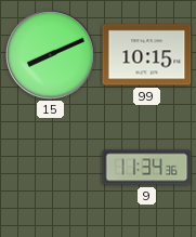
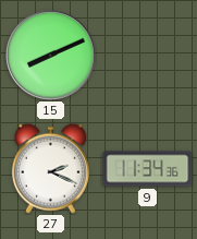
99: 10:15 -> none (147, 55)
27: none -> 2:19 (50, 168)
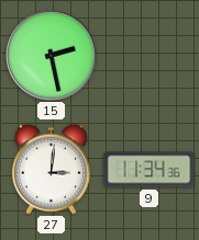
15: 8:11 -> 2:28 (52, 56)
27: 2:19 -> 3:01 (51, 169)
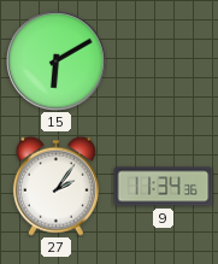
15: 2:28 -> 6:10 (57, 61)
27: 3:01 -> 2:06 (55, 186)
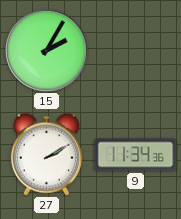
15: 6:10 -> 2:05 (47, 51)
27: 2:06 -> 2:10 (46, 154)
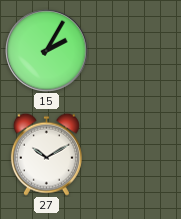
27: 2:10 -> 10:10 (46, 154)
9: 11:34 -> none (136, 155)
